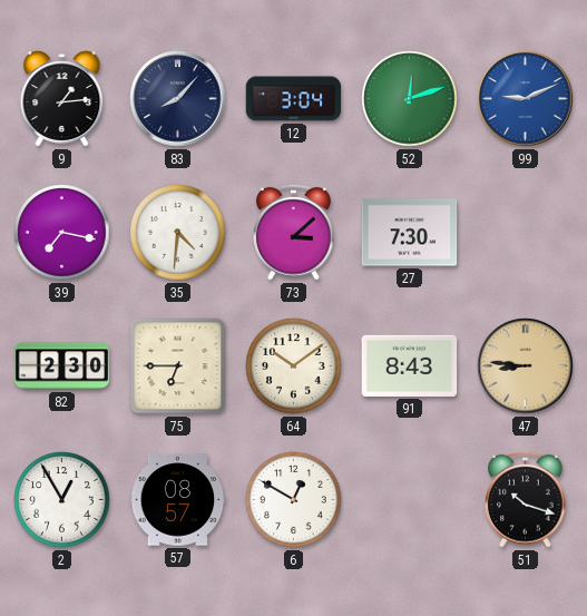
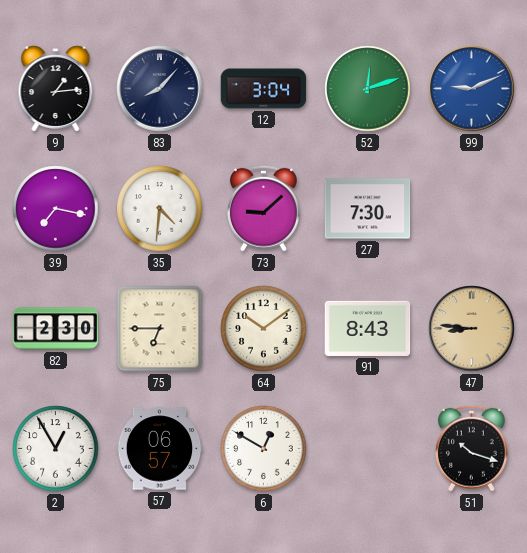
73: 3:08 -> 9:08 (264, 208)
57: 08:57 -> 06:57 (160, 449)
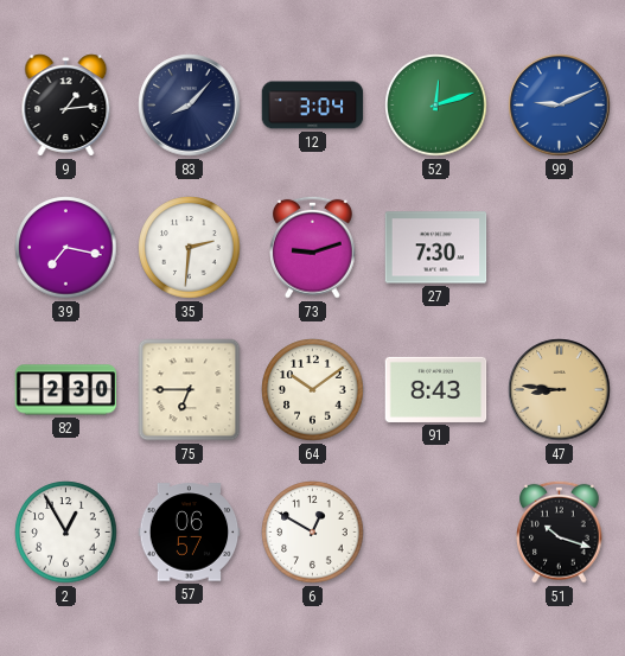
35: 4:31 -> 2:31 (190, 248)
73: 9:08 -> 9:12 (313, 247)
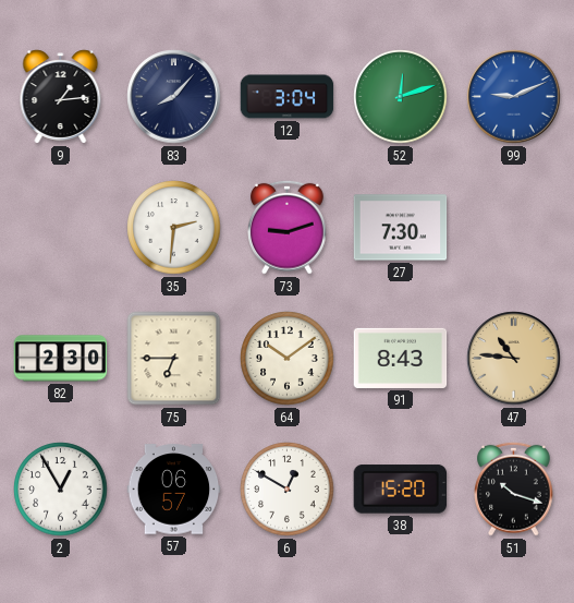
39: 7:17 -> none (66, 248)
47: 8:46 -> 10:46 (514, 359)
38: none -> 15:20 (401, 490)
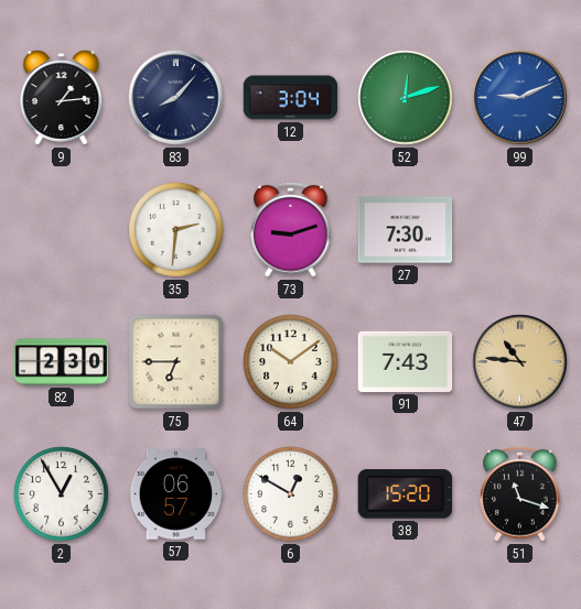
91: 8:43 -> 7:43 (406, 361)
51: 10:18 -> 11:18 (520, 493)
